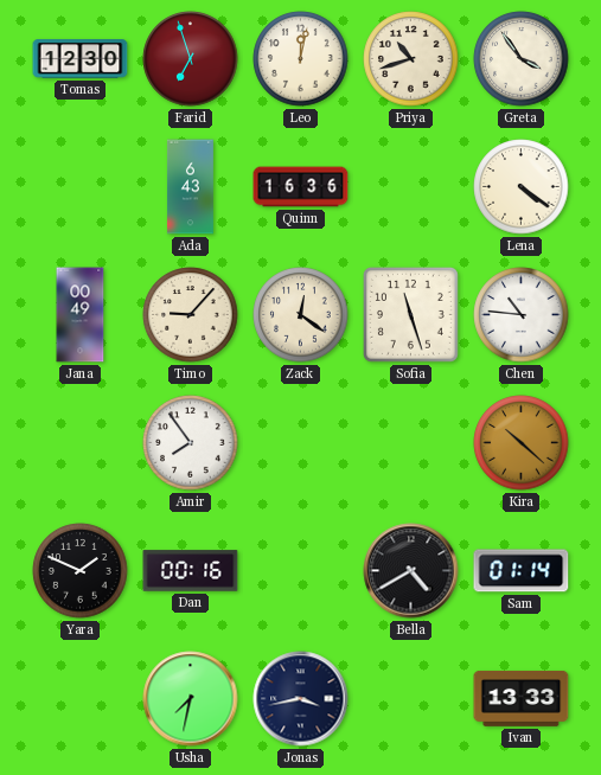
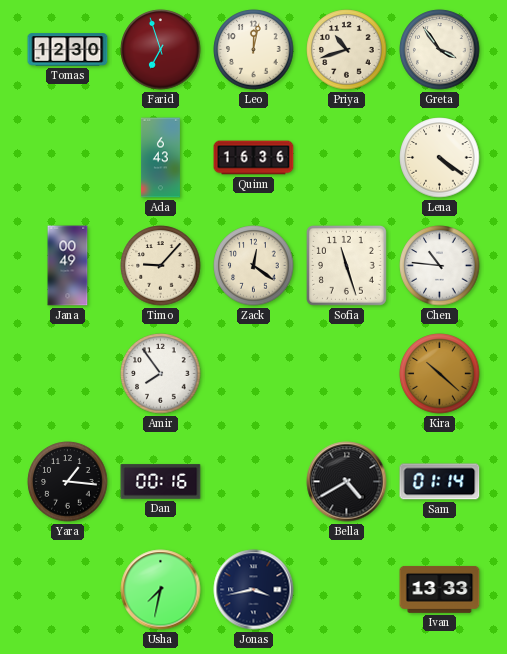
Yara: 1:49 -> 1:16 (68, 482)
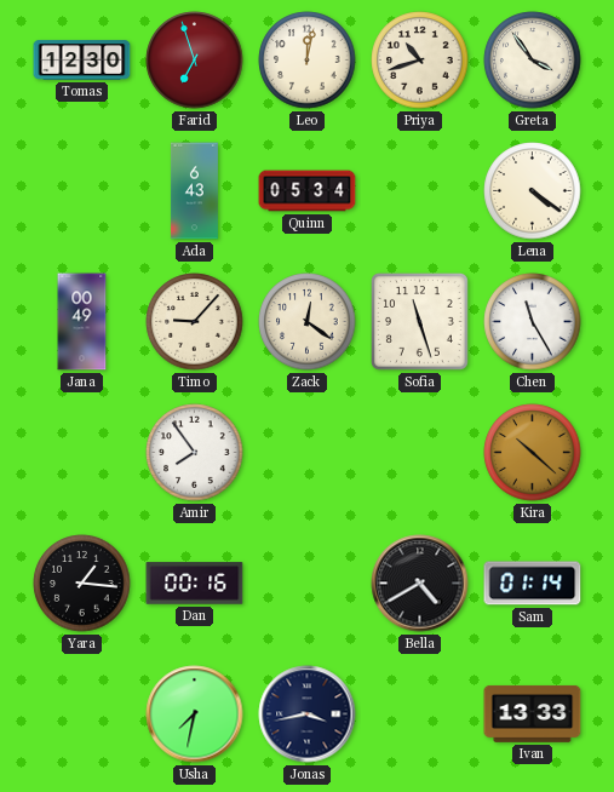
Quinn: 16:36 -> 05:34 (308, 191)
Chen: 10:46 -> 11:25 (533, 322)
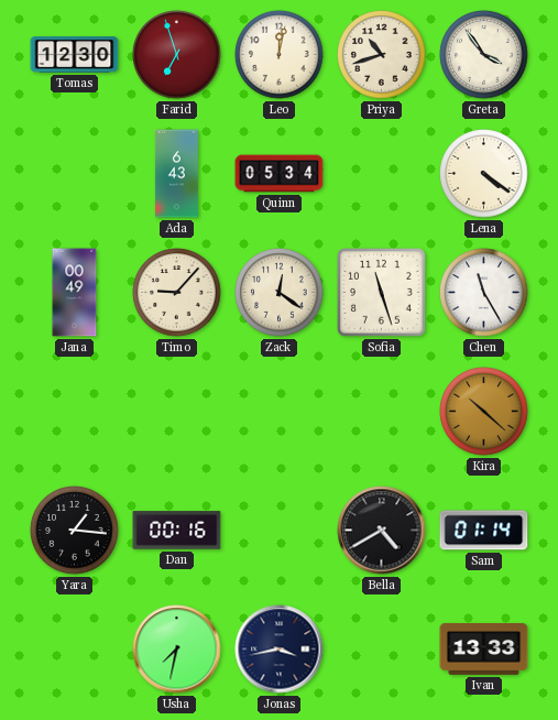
Amir: 7:54 -> none (195, 453)
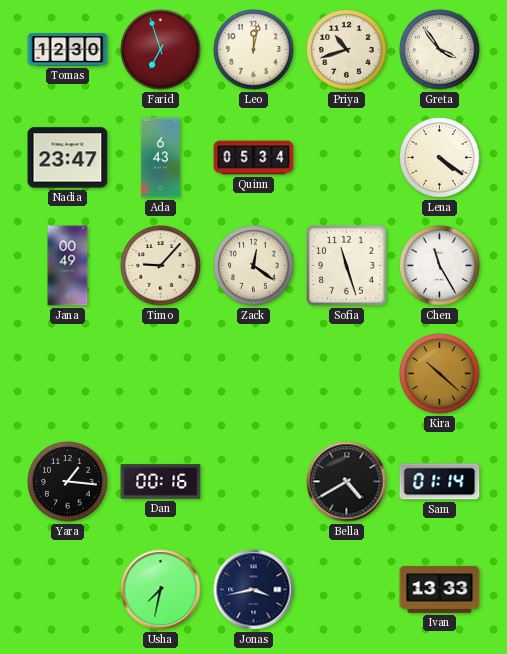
Nadia: none -> 23:47 (68, 158)
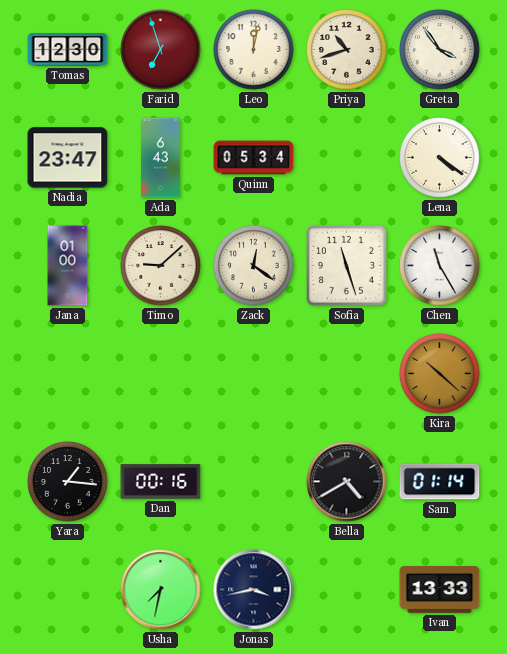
Jana: 00:49 -> 01:00 (68, 266)
Timo: 9:07 -> 9:08 (161, 266)
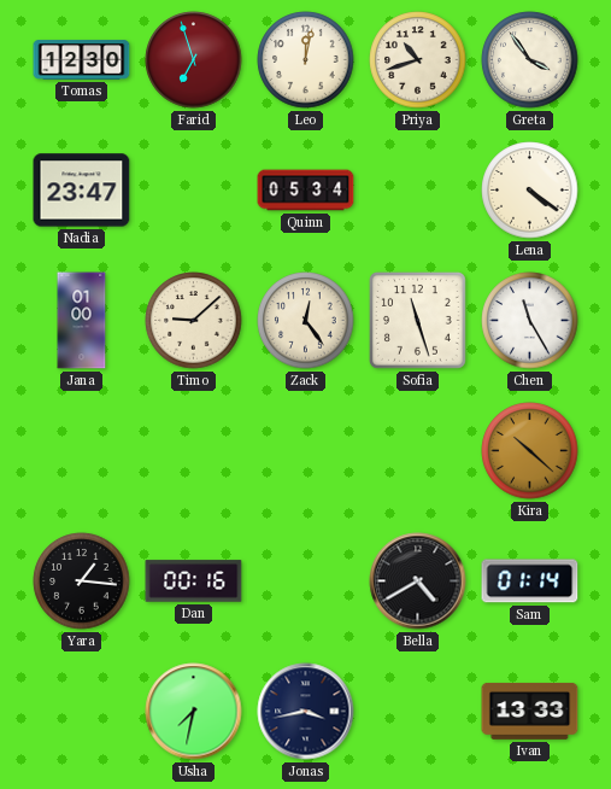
Ada: 6:43 -> none (160, 158)
Zack: 12:21 -> 12:24 (306, 321)
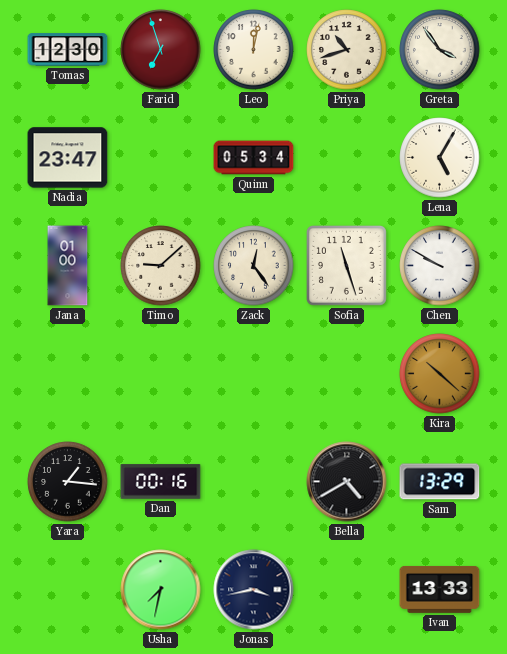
Lena: 4:21 -> 5:05 (440, 158)
Chen: 11:25 -> 9:50 (440, 266)
Sam: 01:14 -> 13:29 (440, 482)
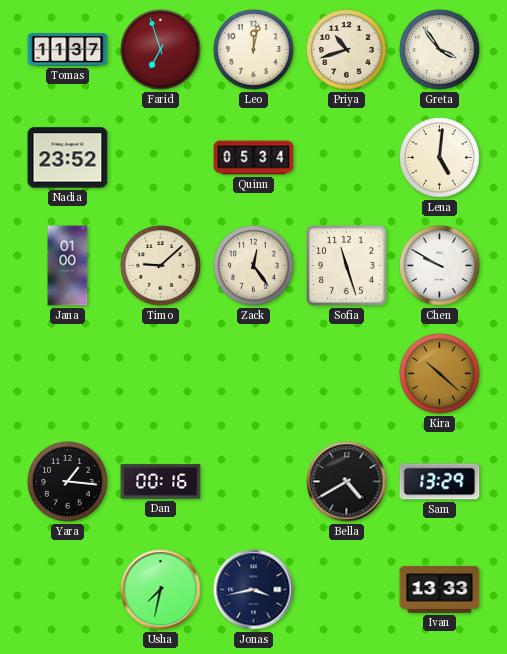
Tomas: 12:30 -> 11:37 (68, 50)
Nadia: 23:47 -> 23:52 (68, 158)
Lena: 5:05 -> 5:01 (440, 158)
